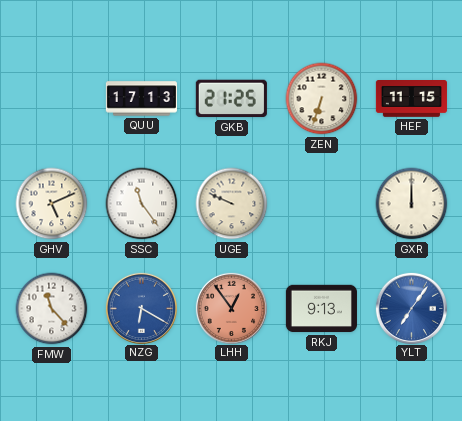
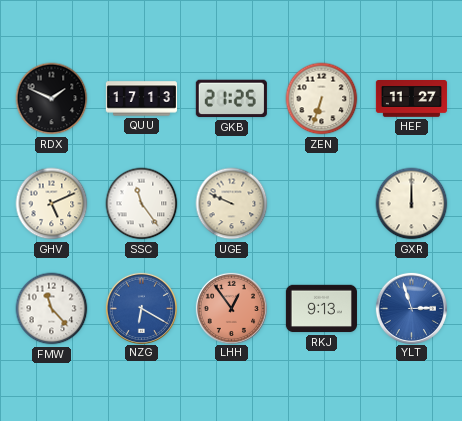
RDX: none -> 1:49 (52, 99)
HEF: 11:15 -> 11:27 (411, 99)
YLT: 7:06 -> 2:57 (411, 308)
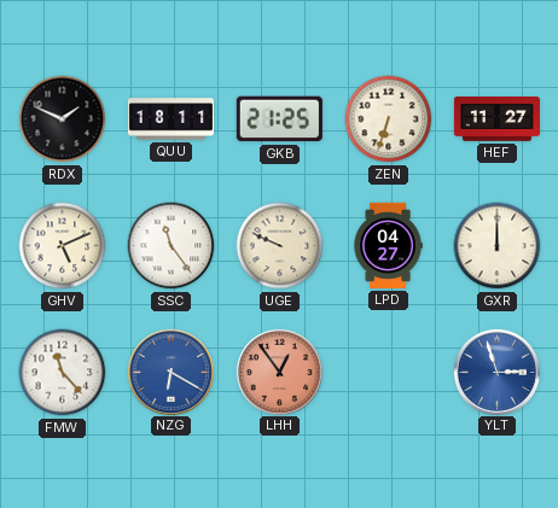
QUU: 17:13 -> 18:11 (170, 119)
LPD: none -> 04:27 (388, 245)
RKJ: 9:13 -> none (321, 309)
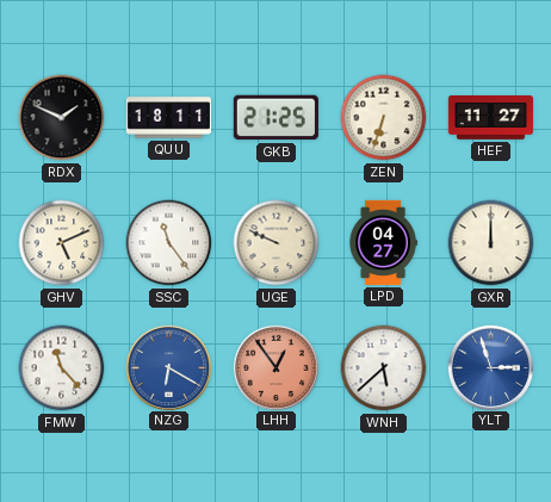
WNH: none -> 5:38 (384, 368)
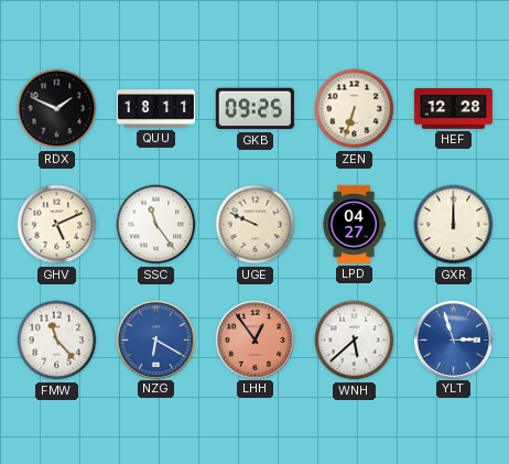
GKB: 21:25 -> 09:25 (254, 109)
HEF: 11:27 -> 12:28 (453, 109)
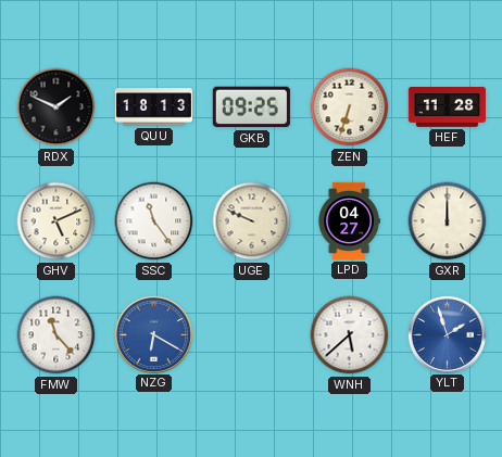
QUU: 18:11 -> 18:13 (153, 107)
HEF: 12:28 -> 11:28 (447, 107)
LHH: 12:54 -> none (254, 339)
YLT: 2:57 -> 1:57 (447, 334)
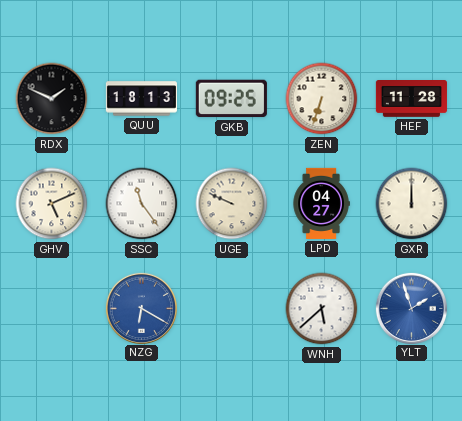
FMW: 11:23 -> none (57, 335)
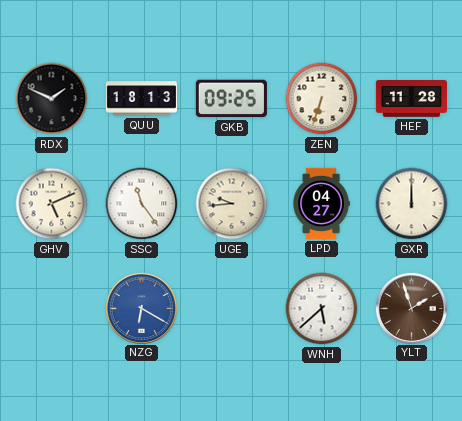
UGE: 9:49 -> 9:44 (232, 204)
YLT dial: blue -> brown (411, 308)
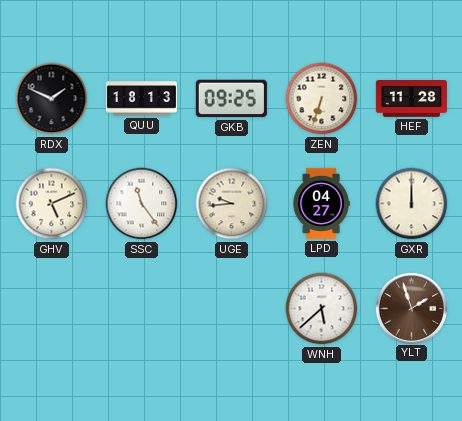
NZG: 6:20 -> none (141, 308)
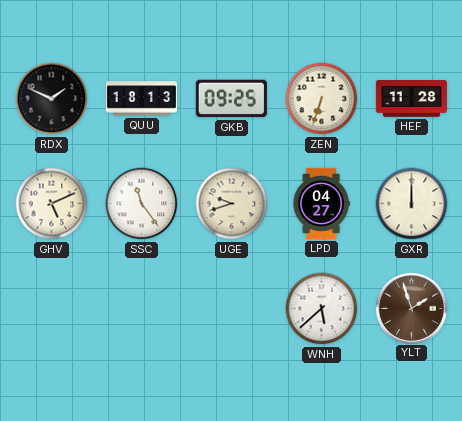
UGE: 9:44 -> 9:42 (232, 204)
